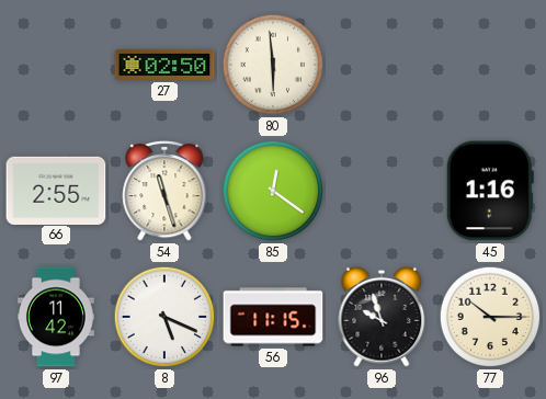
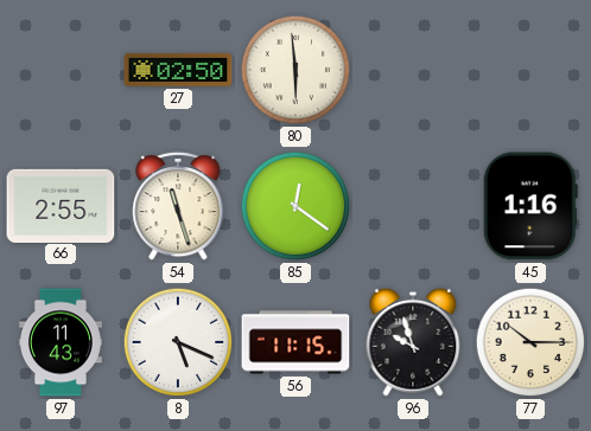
97: 11:42 -> 11:43 (61, 342)
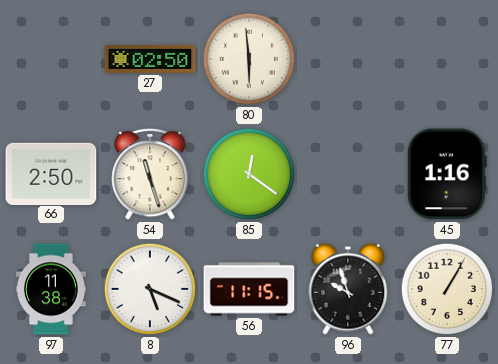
66: 2:55 -> 2:50 (51, 173)
97: 11:43 -> 11:38 (51, 289)
77: 10:15 -> 1:05 (447, 289)
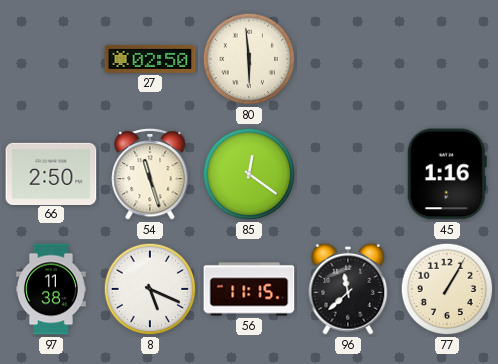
96: 9:57 -> 11:38 (348, 289)
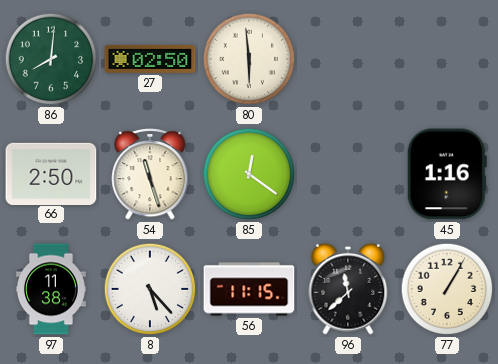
86: none -> 8:01 (51, 59)
8: 5:19 -> 5:23 (150, 289)
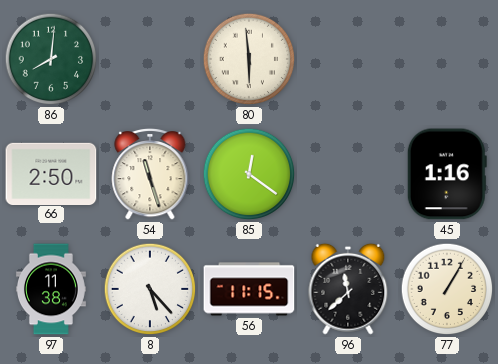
27: 02:50 -> none (150, 59)
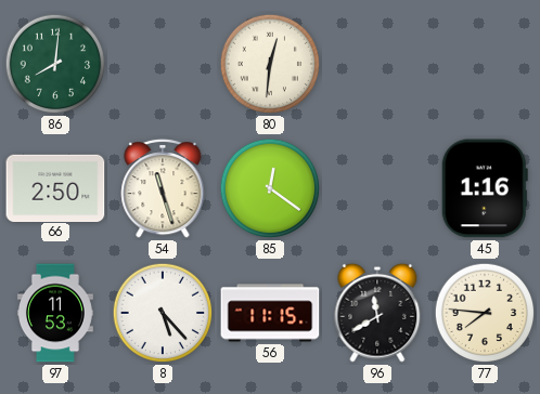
80: 5:59 -> 12:31 (270, 64)
97: 11:38 -> 11:53 (55, 313)
96: 11:38 -> 11:40 (377, 313)
77: 1:05 -> 7:46 (485, 313)
